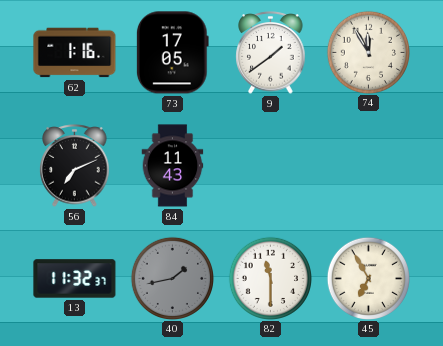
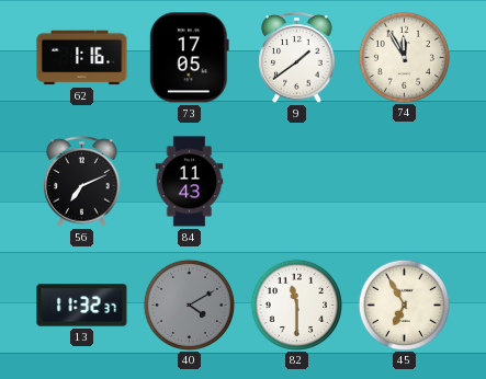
40: 1:43 -> 4:10 (189, 305)
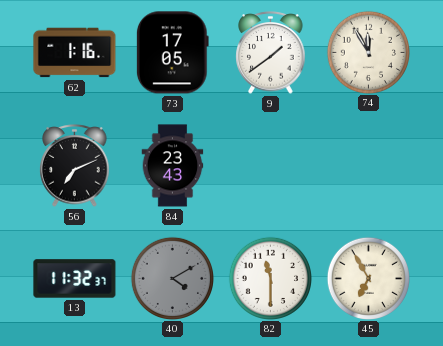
84: 11:43 -> 23:43 (173, 166)
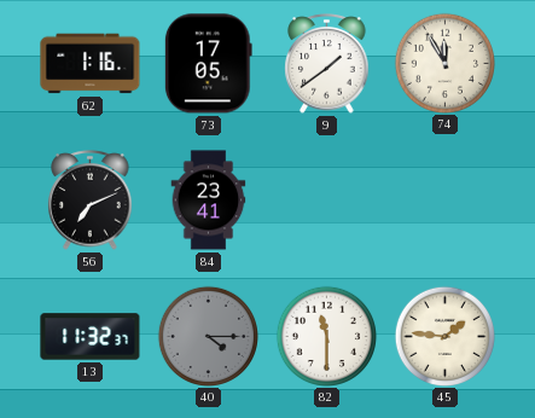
84: 23:43 -> 23:41 (209, 201)
40: 4:10 -> 4:15 (208, 336)
45: 6:55 -> 1:46 (444, 336)
